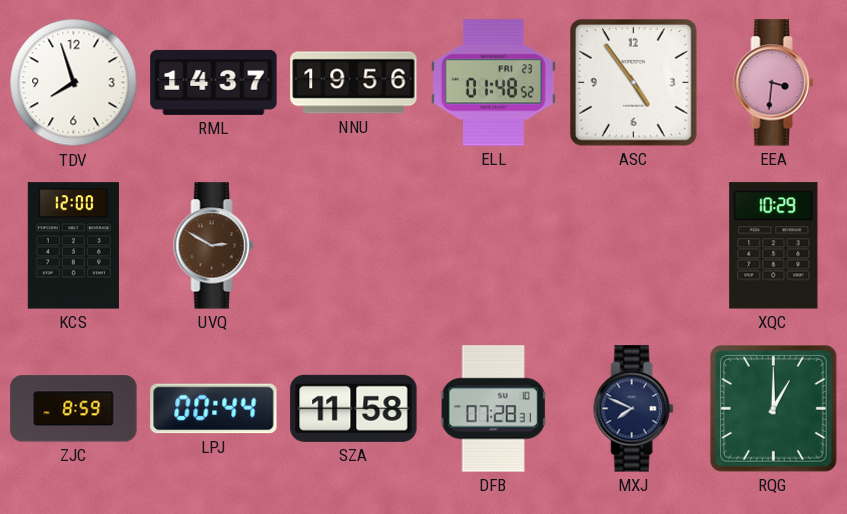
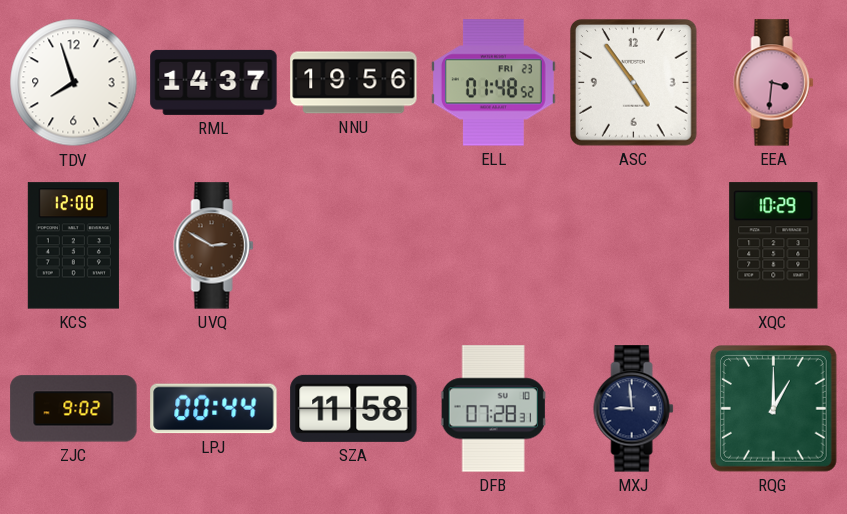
ZJC: 8:59 -> 9:02 (74, 409)
MXJ: 7:49 -> 8:59 (634, 409)
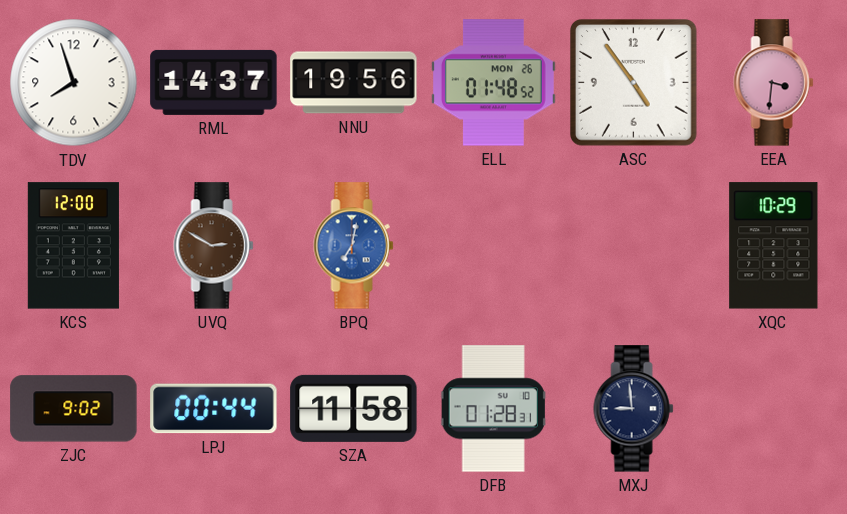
ELL date: FRI 23 -> MON 26 (493, 83)
BPQ: none -> 7:02 (354, 246)
DFB: 07:28 -> 01:28 (494, 409)
RQG: 1:00 -> none (774, 409)
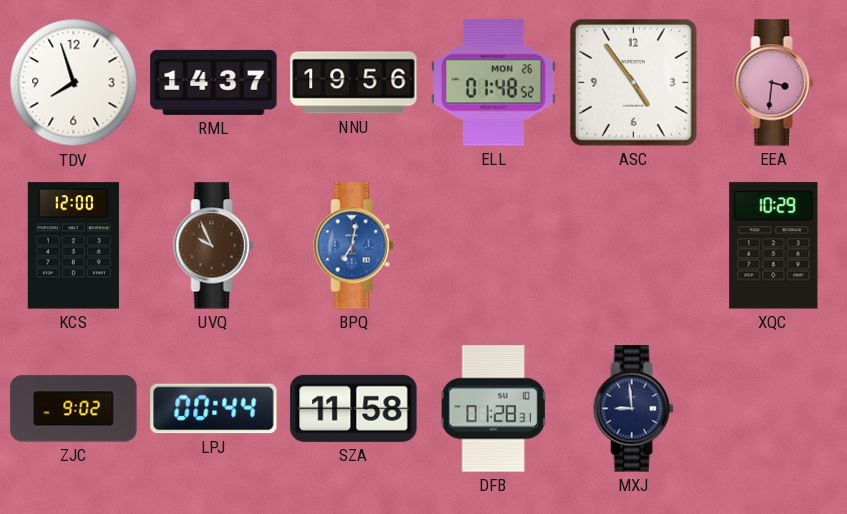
UVQ: 2:50 -> 9:56 (214, 246)
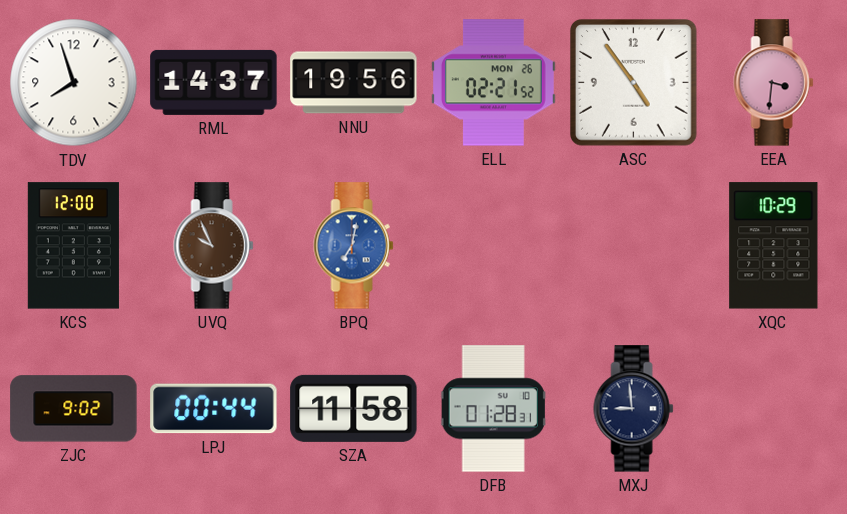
ELL: 01:48 -> 02:21 (493, 83)
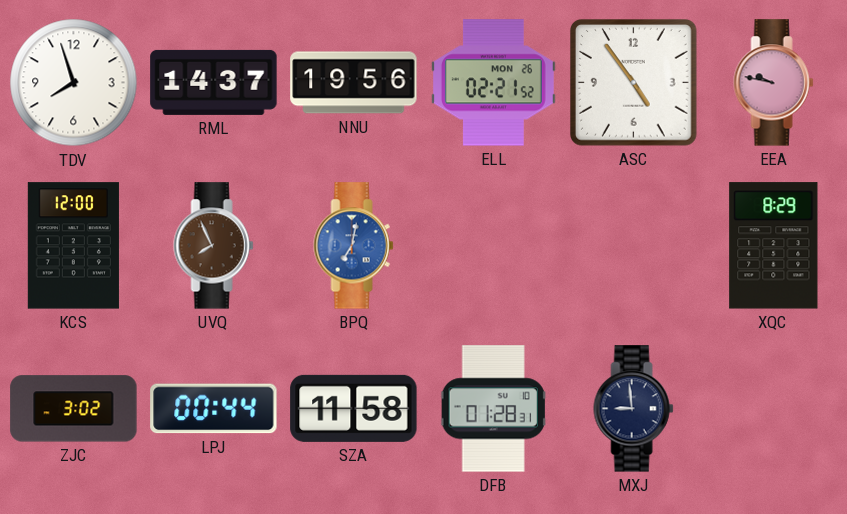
EEA: 3:31 -> 9:47 (774, 83)
UVQ: 9:56 -> 7:56 (214, 246)
XQC: 10:29 -> 8:29 (774, 246)
ZJC: 9:02 -> 3:02 (74, 409)
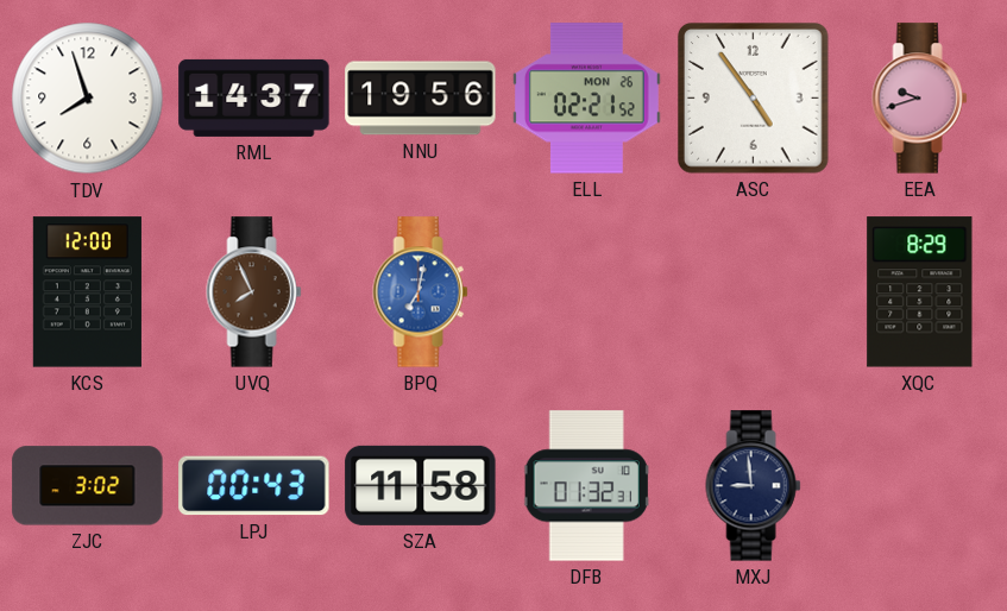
EEA: 9:47 -> 9:42 (920, 99)
LPJ: 00:44 -> 00:43 (254, 486)
DFB: 01:28 -> 01:32 (587, 486)
